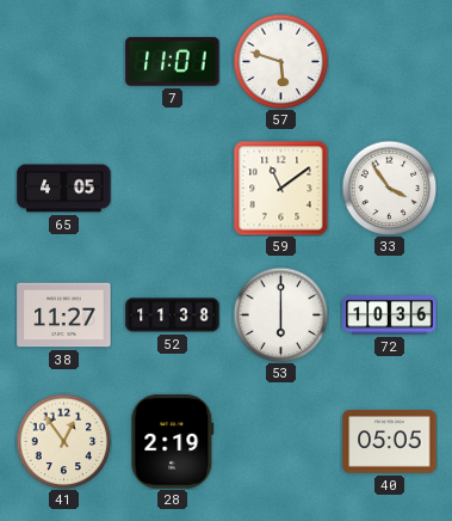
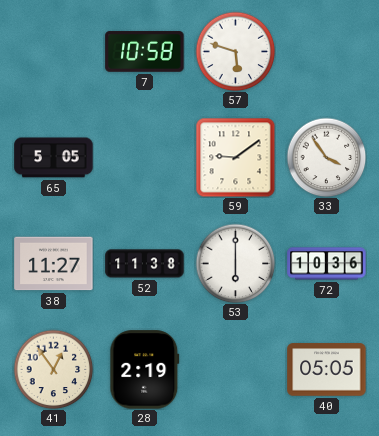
7: 11:01 -> 10:58 (145, 52)
65: 4:05 -> 5:05 (54, 158)
59: 11:09 -> 9:09 (235, 157)
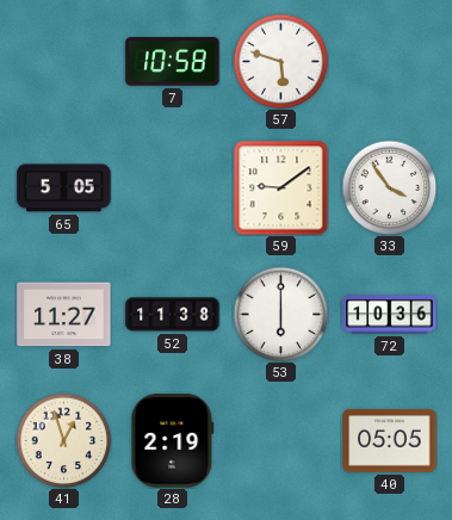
41: 12:54 -> 12:57 (63, 440)
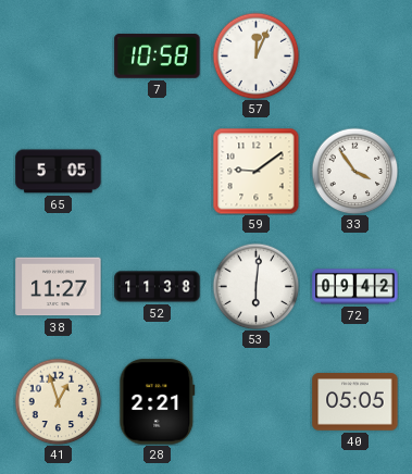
57: 5:48 -> 12:04 (255, 55)
53: 6:00 -> 6:01 (255, 286)
72: 10:36 -> 09:42 (355, 287)
28: 2:19 -> 2:21 (158, 402)
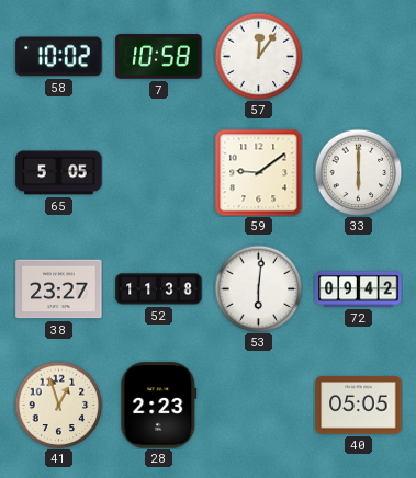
58: none -> 10:02 (59, 57)
57: 12:04 -> 12:06 (258, 56)
33: 3:54 -> 6:00 (358, 172)
38: 11:27 -> 23:27 (59, 289)
28: 2:21 -> 2:23 (159, 406)
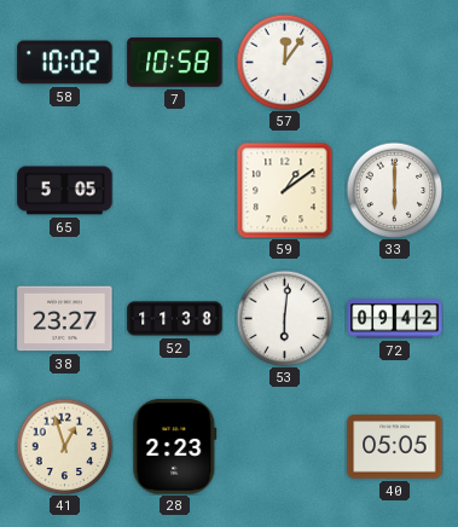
59: 9:09 -> 1:09 (284, 190)
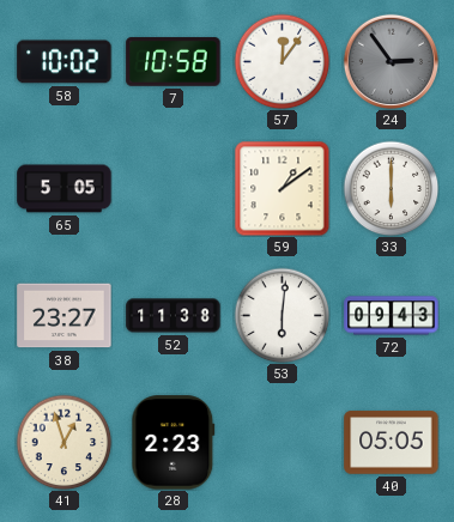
24: none -> 2:54 (391, 61)
72: 09:42 -> 09:43 (392, 316)
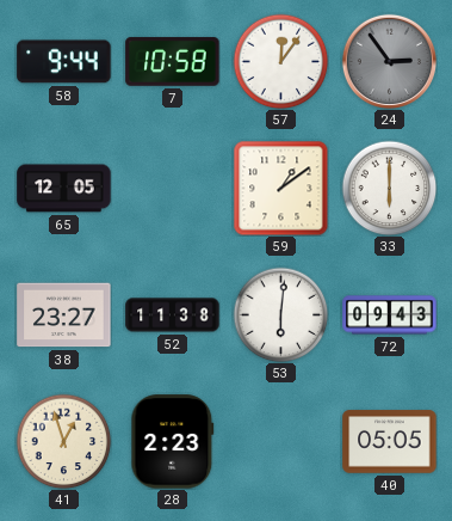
58: 10:02 -> 9:44 (64, 62)
65: 5:05 -> 12:05 (64, 189)
